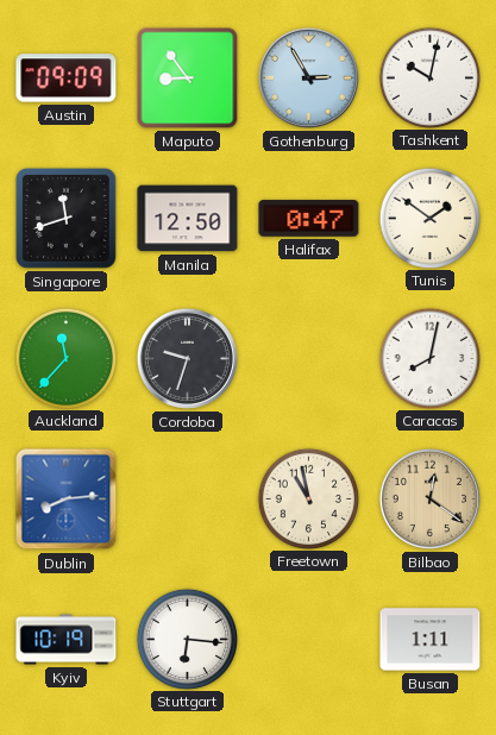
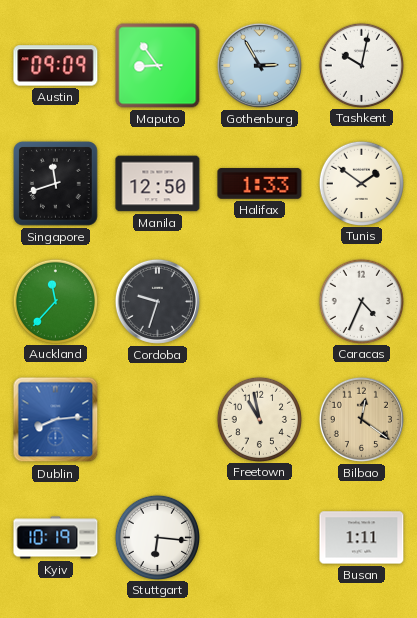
Halifax: 0:47 -> 1:33 (260, 184)
Caracas: 8:02 -> 4:34 (361, 301)
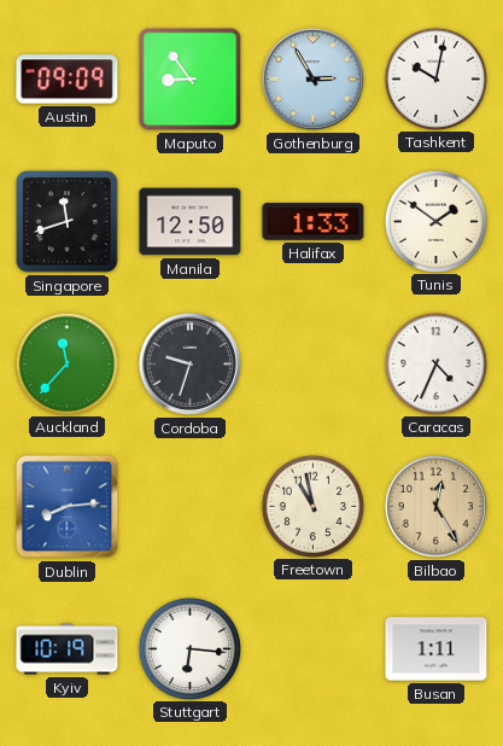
Bilbao: 12:21 -> 12:25 (435, 506)
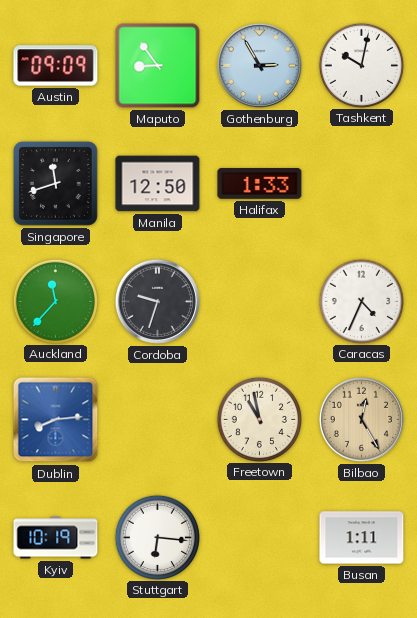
Tunis: 1:51 -> none (435, 221)
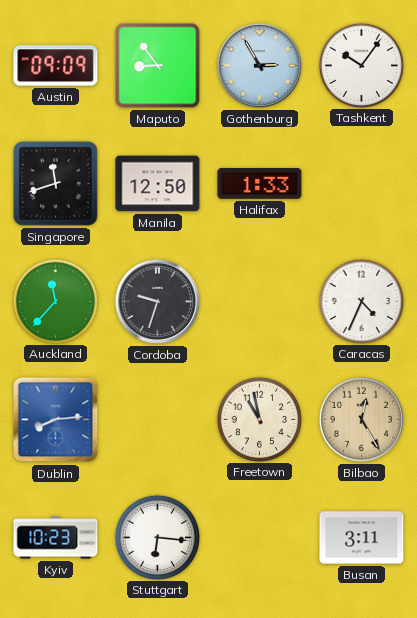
Tashkent: 10:02 -> 10:06 (361, 65)
Kyiv: 10:19 -> 10:23 (56, 538)
Busan: 1:11 -> 3:11 (362, 538)
